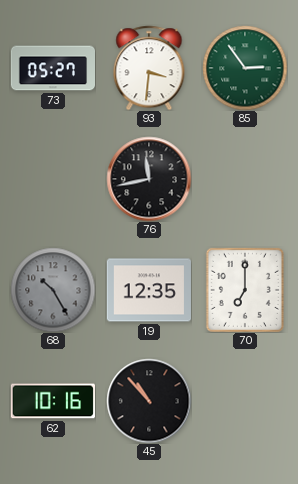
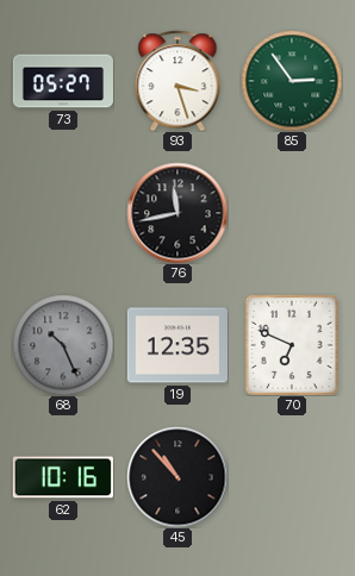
93: 3:31 -> 3:27 (177, 81)
68: 10:25 -> 10:26 (63, 345)
70: 7:00 -> 6:49 (292, 345)
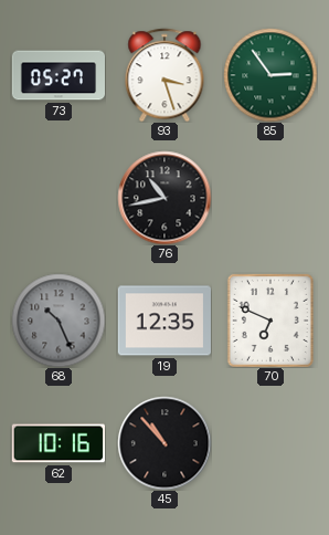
76: 11:43 -> 10:43 (164, 198)
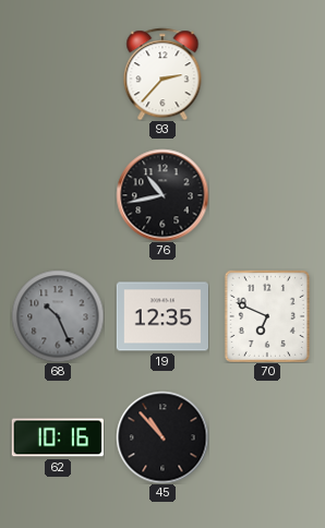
73: 05:27 -> none (57, 75)
93: 3:27 -> 2:37 (162, 74)
85: 2:54 -> none (270, 75)
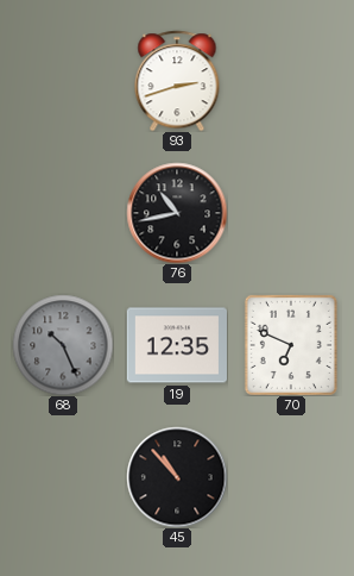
93: 2:37 -> 2:42 (177, 81)
62: 10:16 -> none (58, 437)
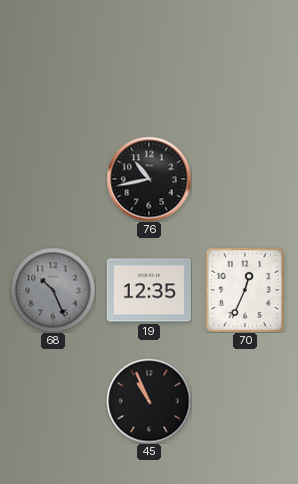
93: 2:42 -> none (177, 81)
70: 6:49 -> 12:34 (245, 290)
45: 10:53 -> 10:56 (149, 401)
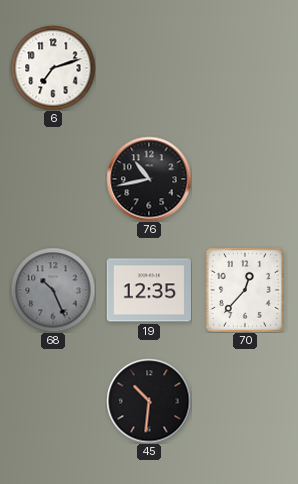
6: none -> 7:12 (53, 68)
70: 12:34 -> 12:37 (245, 290)
45: 10:56 -> 10:31 (149, 401)
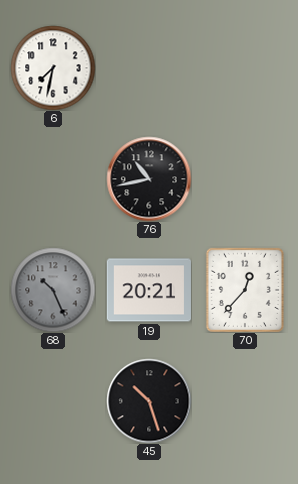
6: 7:12 -> 7:32 (53, 68)
19: 12:35 -> 20:21 (148, 290)
45: 10:31 -> 10:27 (149, 401)
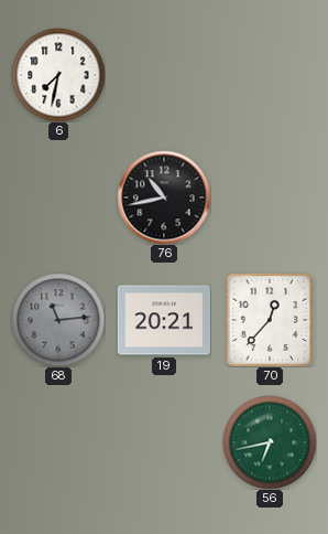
68: 10:26 -> 11:14 (58, 320)
45: 10:27 -> none (149, 401)
56: none -> 6:43 (270, 442)
